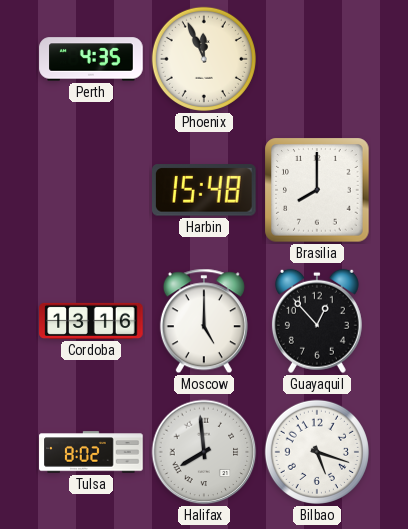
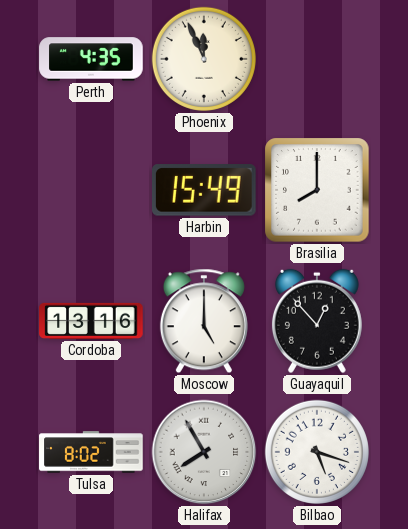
Harbin: 15:48 -> 15:49 (205, 190)
Halifax: 7:59 -> 7:55 (204, 452)
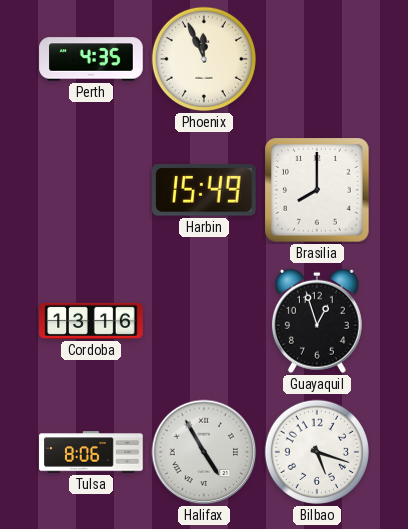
Moscow: 5:00 -> none (204, 321)
Guayaquil: 12:53 -> 12:57 (317, 321)
Tulsa: 8:02 -> 8:06 (91, 452)
Halifax: 7:55 -> 4:55 (204, 452)
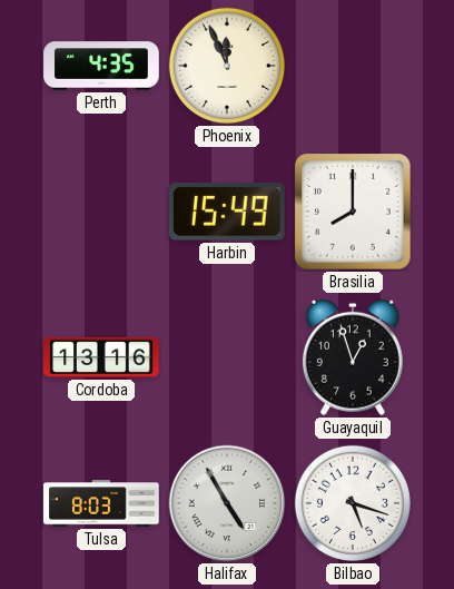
Tulsa: 8:06 -> 8:03 (101, 503)
